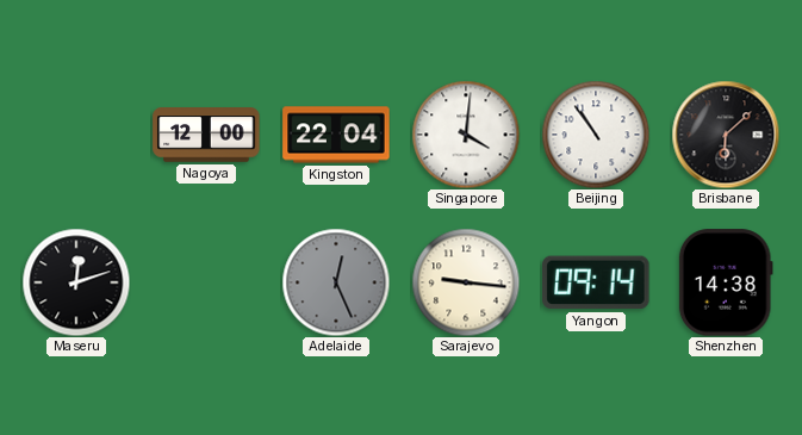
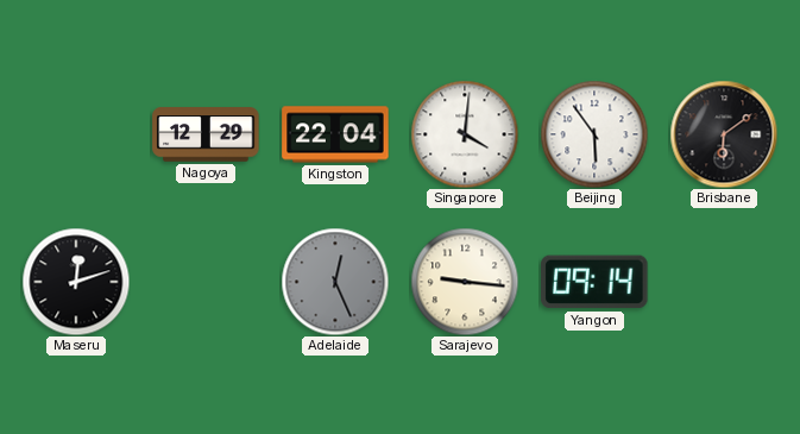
Nagoya: 12:00 -> 12:29 (206, 134)
Beijing: 10:54 -> 5:54 (594, 134)
Brisbane: 6:08 -> 6:09 (724, 134)
Shenzhen: 14:38 -> none (726, 282)
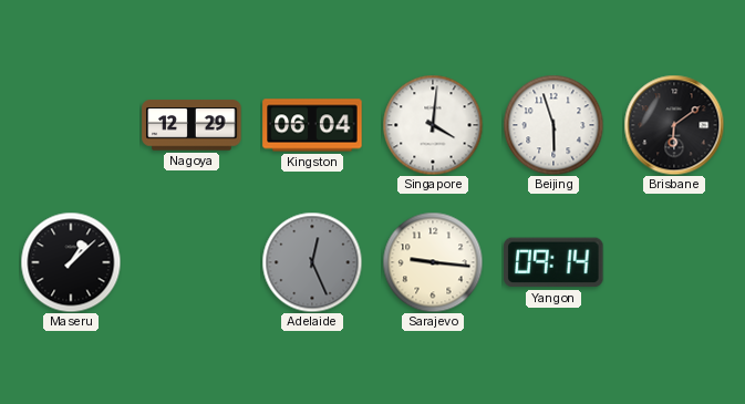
Kingston: 22:04 -> 06:04 (312, 125)
Beijing: 5:54 -> 5:57 (553, 125)
Maseru: 12:12 -> 1:08 (71, 262)
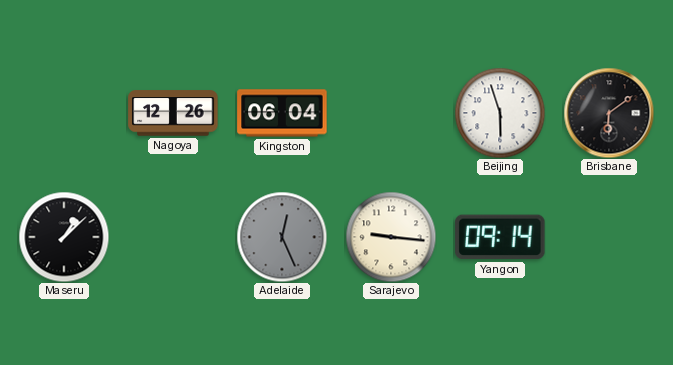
Nagoya: 12:29 -> 12:26 (173, 113)
Singapore: 4:01 -> none (433, 125)
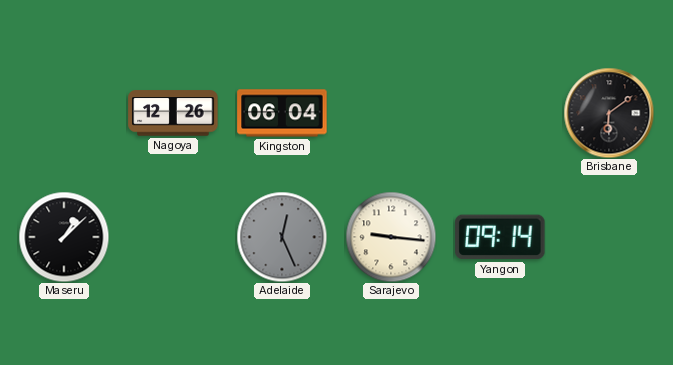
Beijing: 5:57 -> none (500, 113)
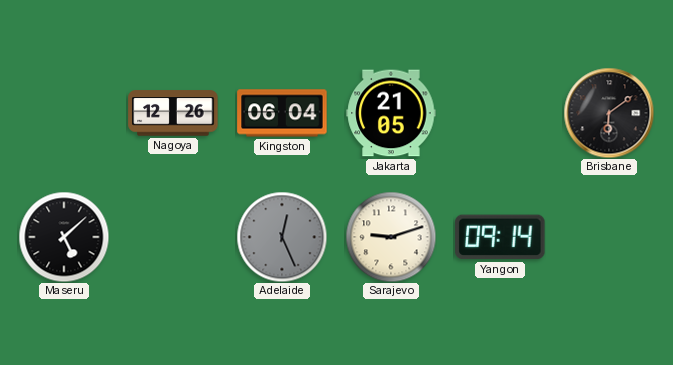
Jakarta: none -> 21:05 (391, 113)
Maseru: 1:08 -> 5:08 (64, 237)
Sarajevo: 9:16 -> 9:12 (391, 237)
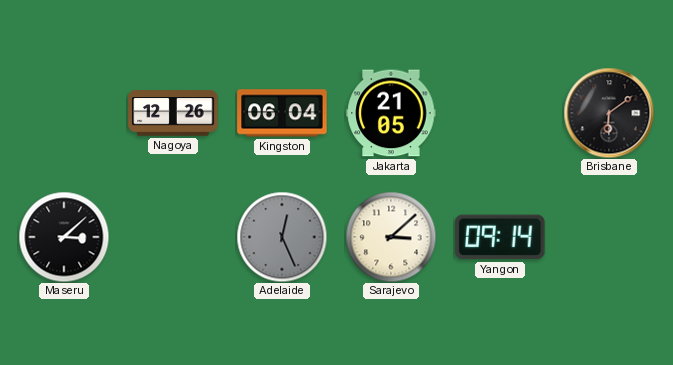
Maseru: 5:08 -> 3:08 (64, 237)
Sarajevo: 9:12 -> 3:08 (391, 237)
